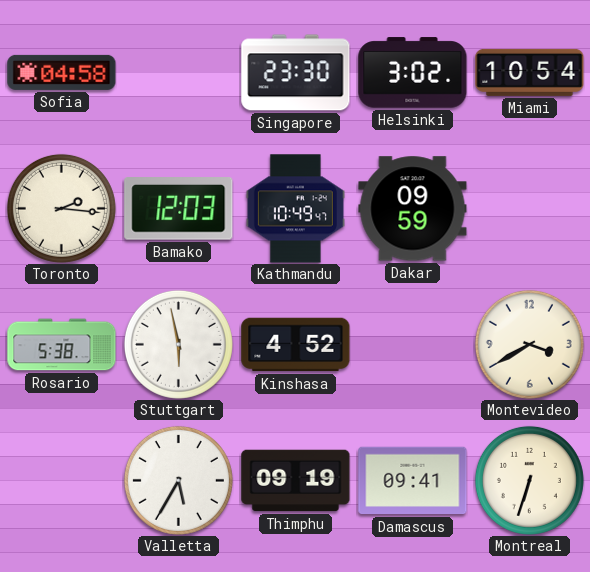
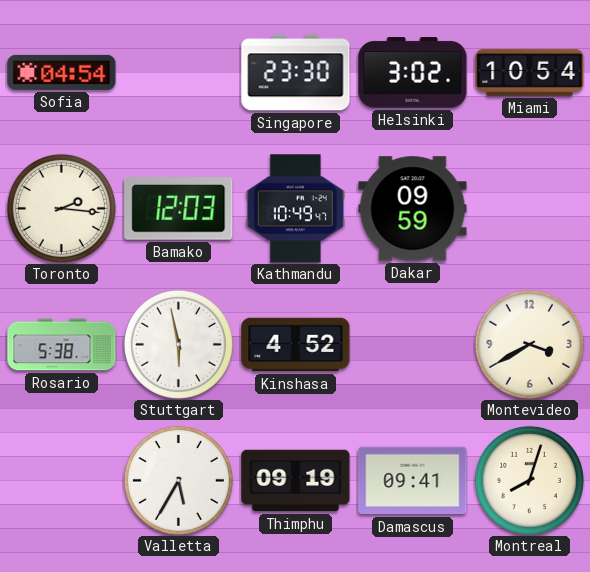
Sofia: 04:58 -> 04:54 (62, 72)
Montreal: 6:33 -> 8:03 (529, 480)
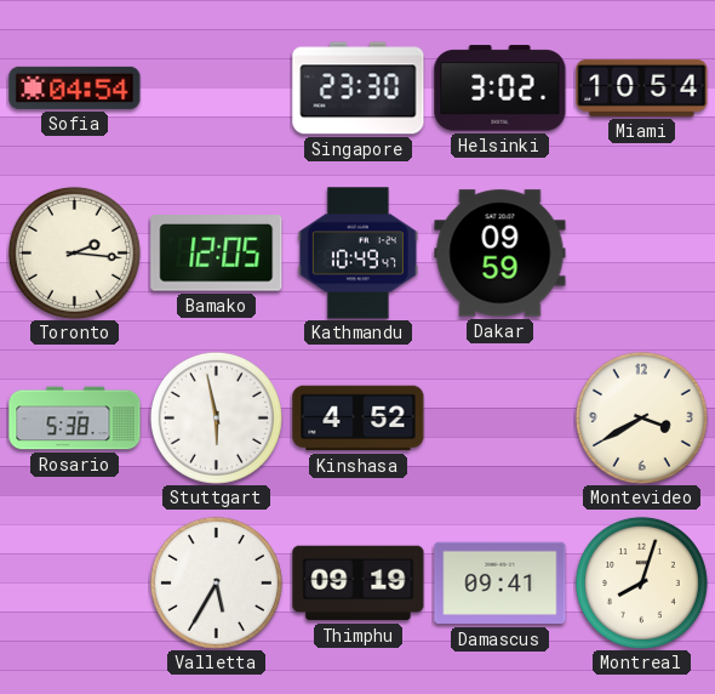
Bamako: 12:03 -> 12:05 (217, 254)
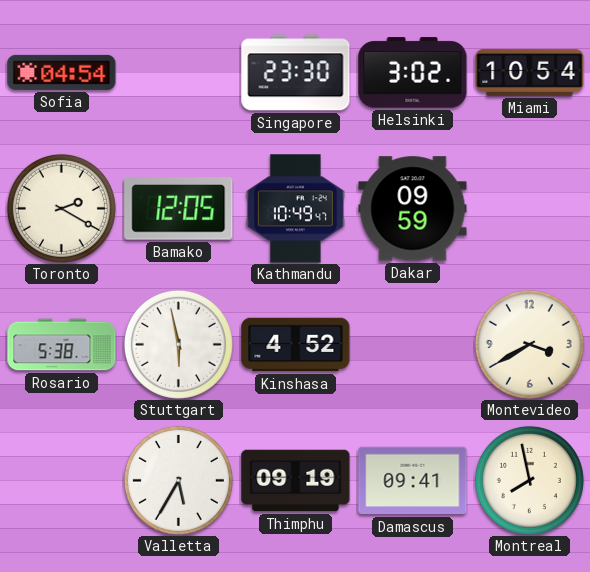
Toronto: 2:16 -> 2:20 (61, 208)
Montreal: 8:03 -> 7:58 (529, 480)
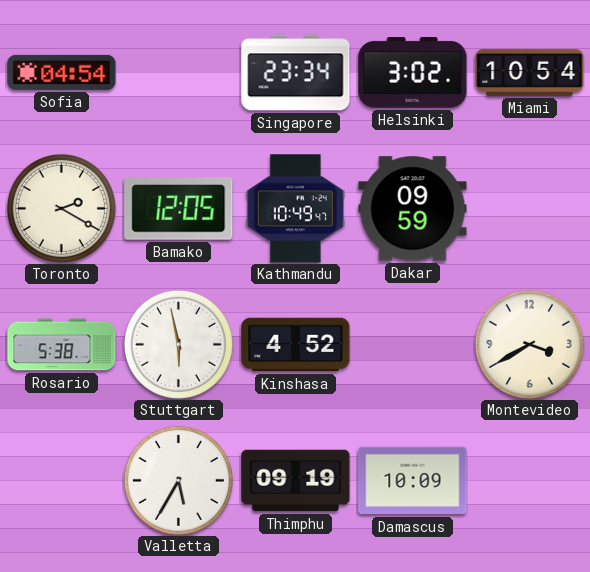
Singapore: 23:30 -> 23:34 (296, 73)
Damascus: 09:41 -> 10:09 (413, 481)
Montreal: 7:58 -> none (529, 480)
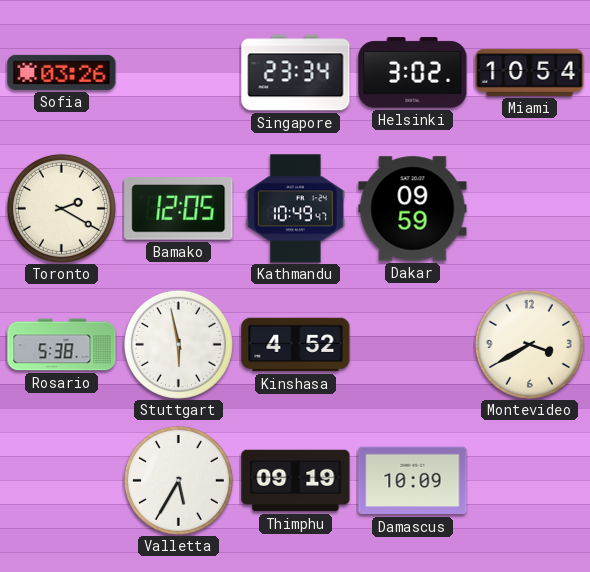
Sofia: 04:54 -> 03:26 (62, 72)
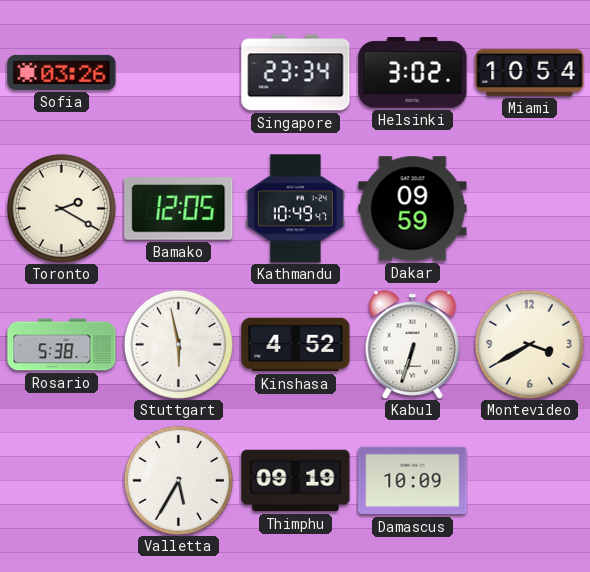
Kabul: none -> 6:33 (413, 345)
